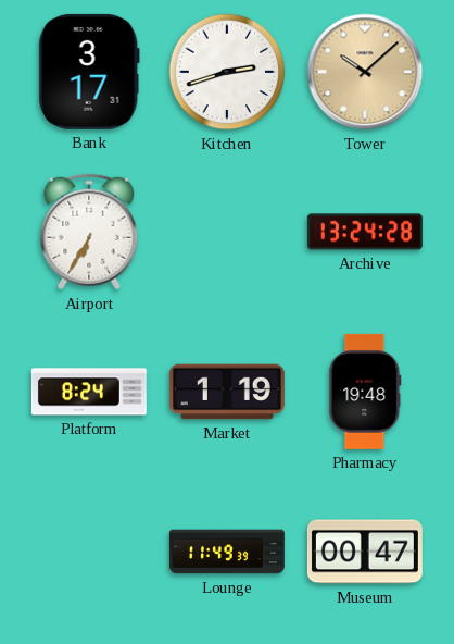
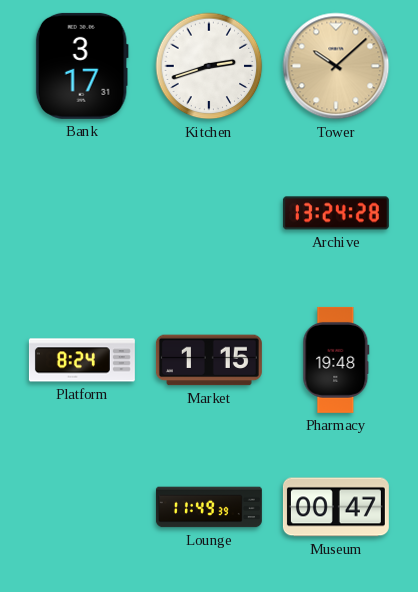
Airport: 6:35 -> none (89, 232)
Market: 1:19 -> 1:15 (209, 360)
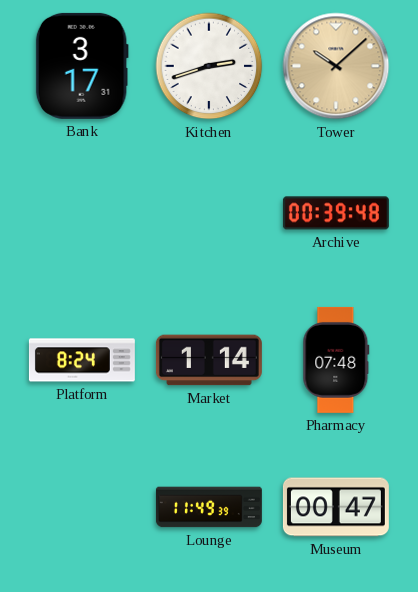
Archive: 13:24 -> 00:39 (336, 213)
Market: 1:15 -> 1:14 (209, 360)
Pharmacy: 19:48 -> 07:48 (336, 360)
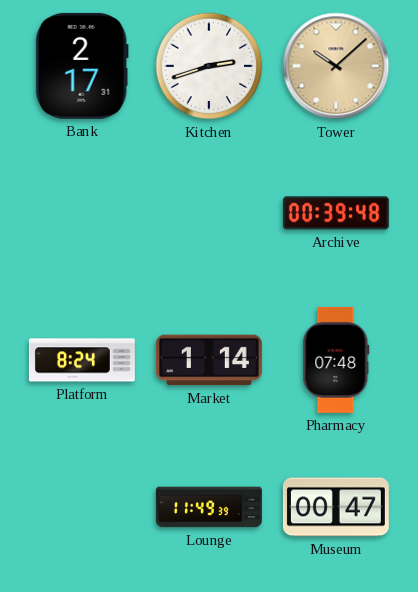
Bank: 3:17 -> 2:17 (82, 66)
